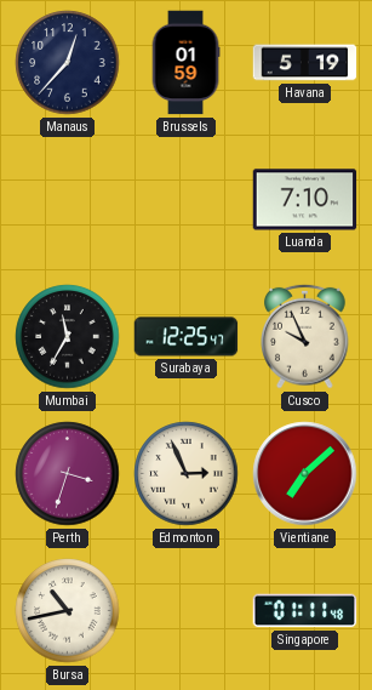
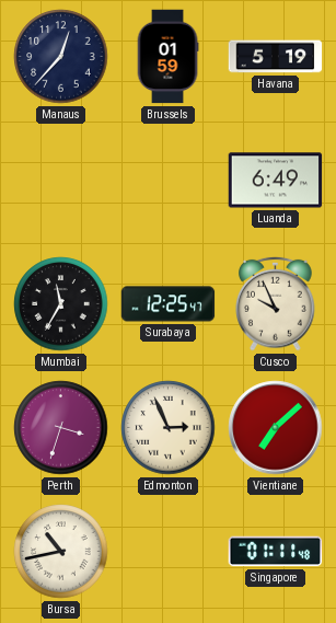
Luanda: 7:10 -> 6:49 (276, 181)
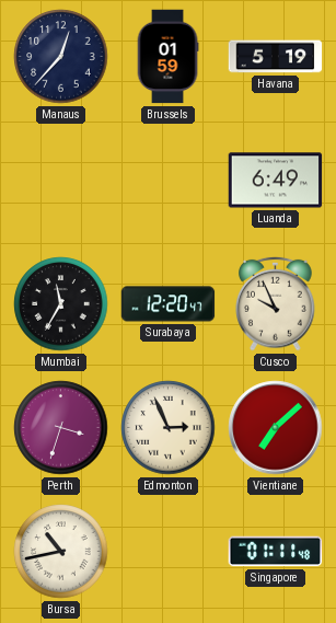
Surabaya: 12:25 -> 12:20 (169, 304)
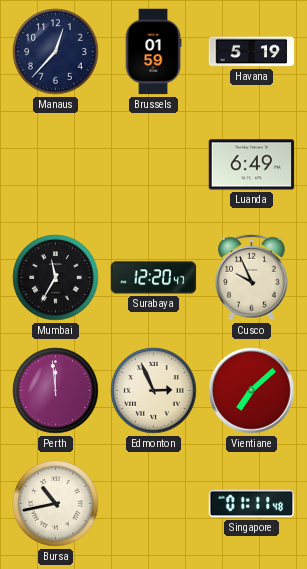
Perth: 3:33 -> 11:59 (56, 391)
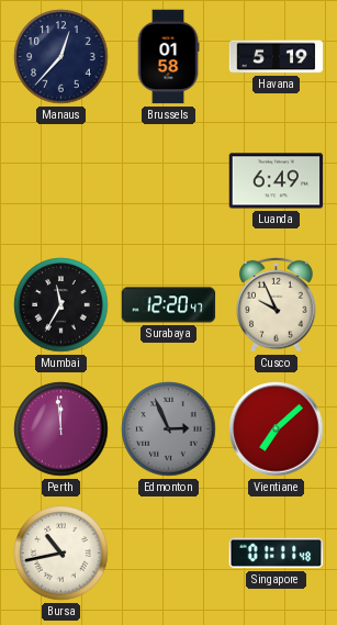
Brussels: 01:59 -> 01:58 (168, 57)
Edmonton dial: cream -> grey (169, 429)
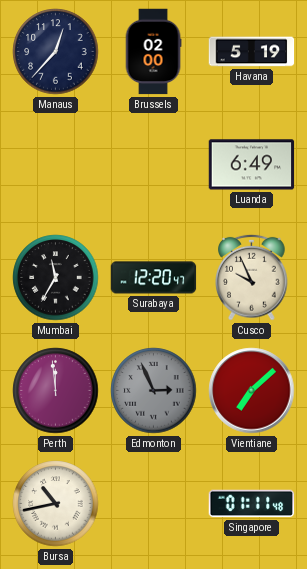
Brussels: 01:58 -> 02:00 (153, 52)
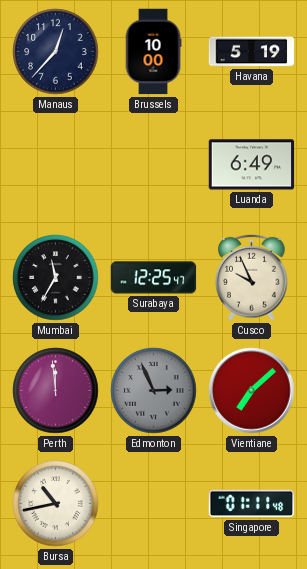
Brussels: 02:00 -> 10:00 (153, 52)
Surabaya: 12:20 -> 12:25 (154, 278)
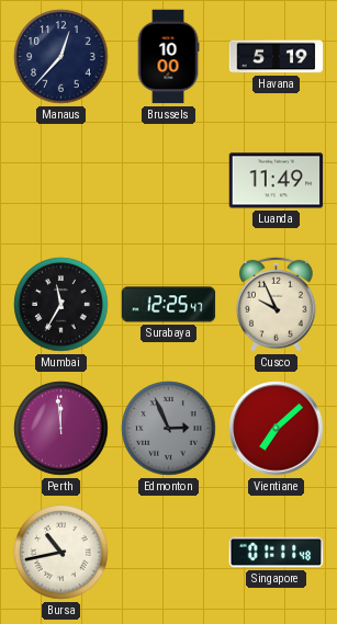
Luanda: 6:49 -> 11:49 (277, 181)
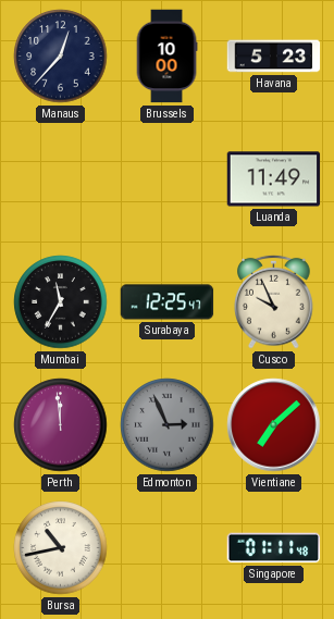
Havana: 5:19 -> 5:23 (274, 57)
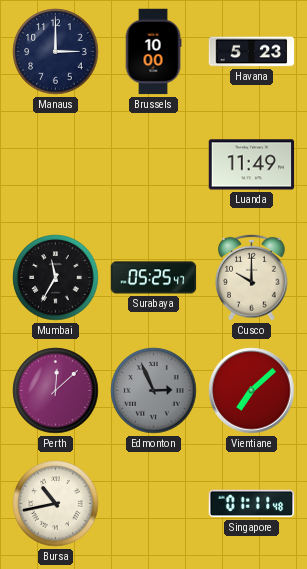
Manaus: 12:37 -> 3:00 (56, 52)
Surabaya: 12:25 -> 05:25 (154, 278)
Cusco: 9:56 -> 10:00 (252, 277)
Perth: 11:59 -> 12:08 (56, 391)
